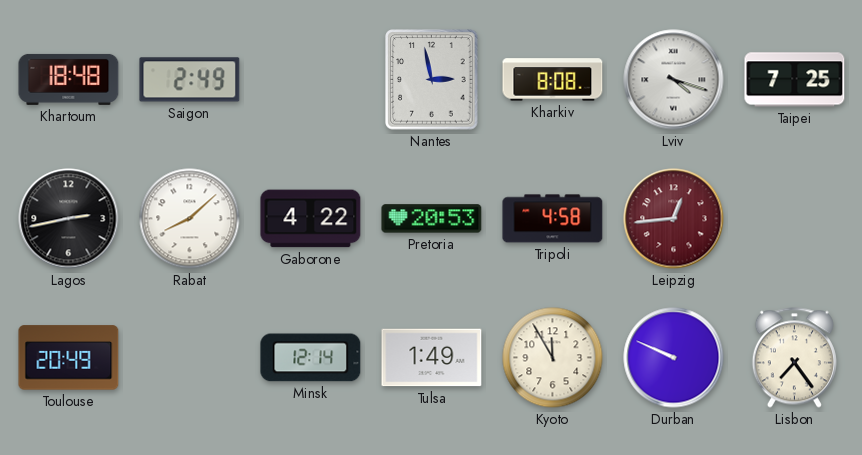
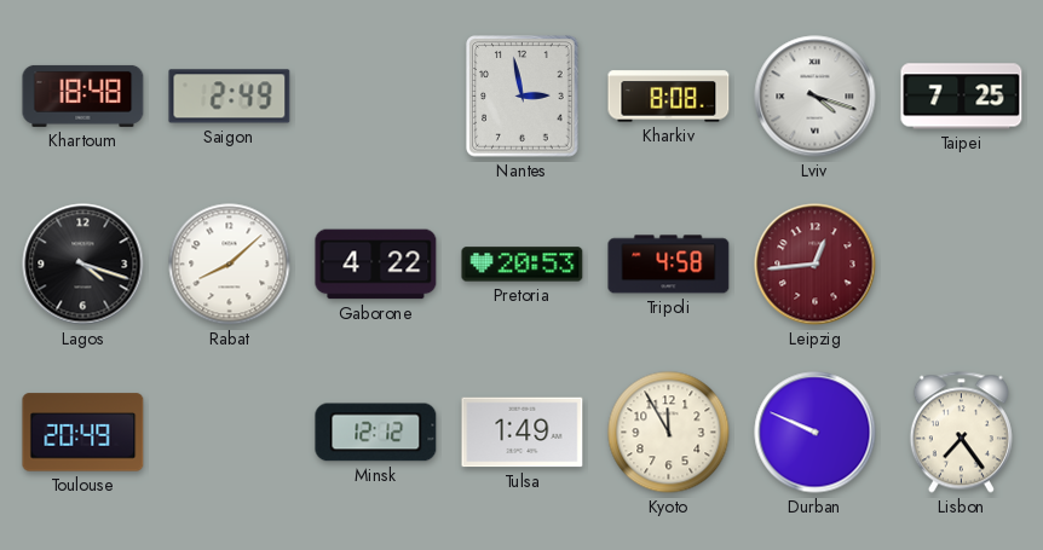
Lagos: 2:43 -> 4:18 (83, 265)
Minsk: 12:14 -> 12:12 (376, 433)
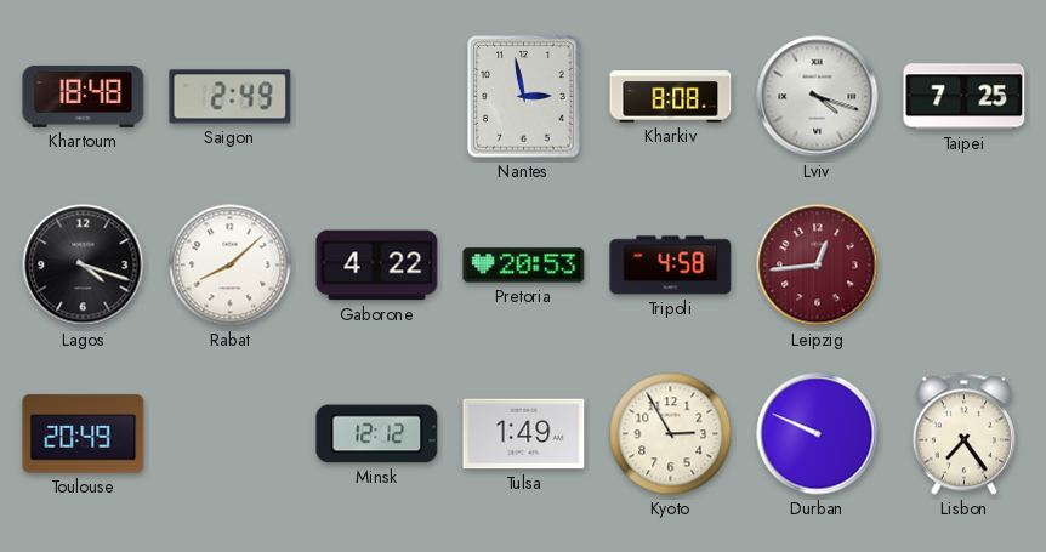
Kyoto: 11:55 -> 2:55 (671, 434)
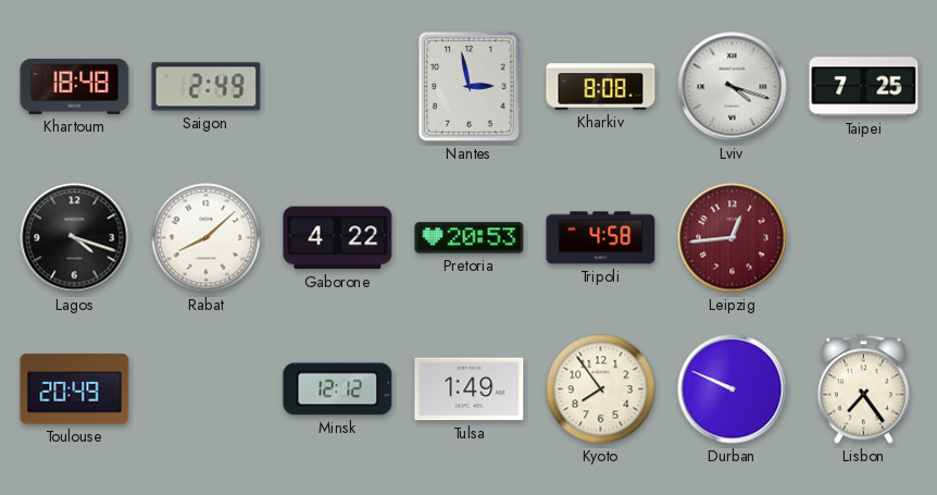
Kyoto: 2:55 -> 7:54 (601, 389)
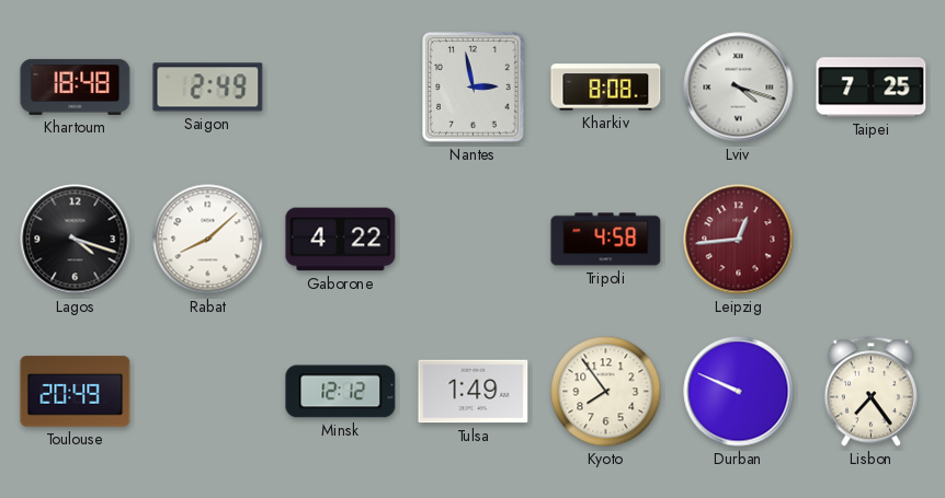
Pretoria: 20:53 -> none (470, 238)
